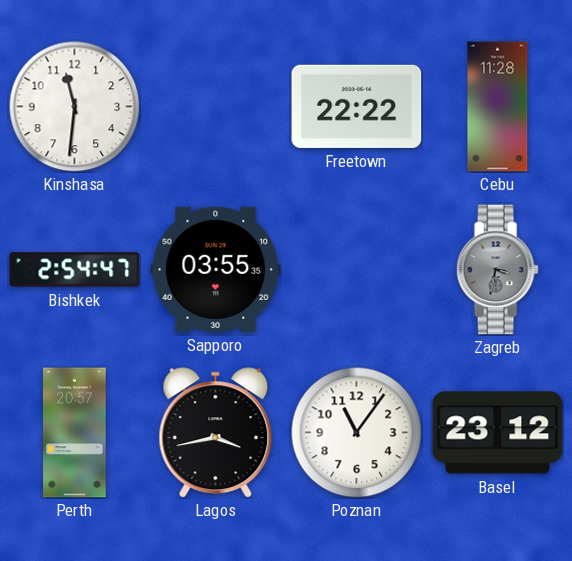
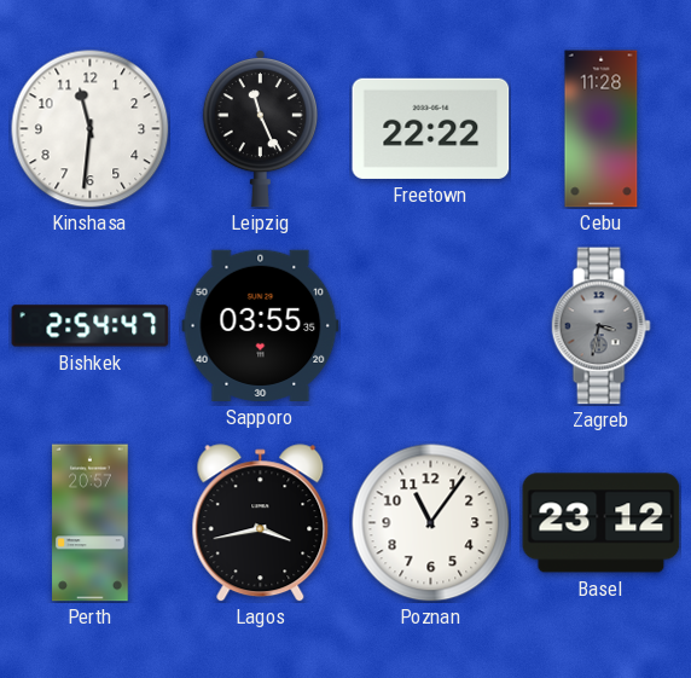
Leipzig: none -> 11:26 (260, 129)
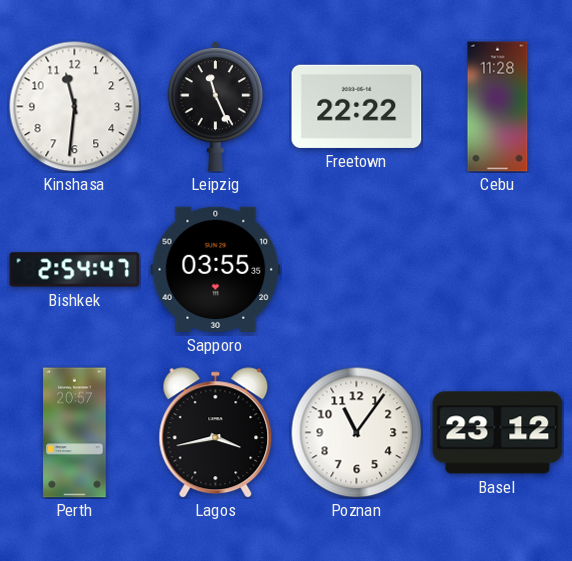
Zagreb: 3:32 -> none (600, 326)
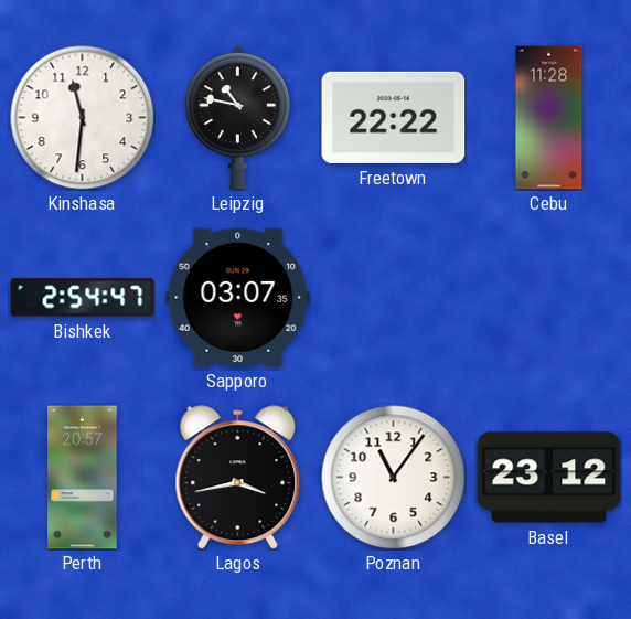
Leipzig: 11:26 -> 10:47 (237, 118)
Sapporo: 03:55 -> 03:07 (238, 297)
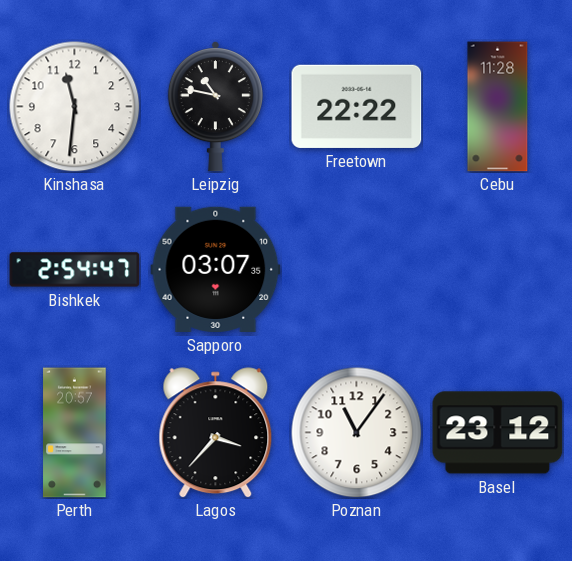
Lagos: 3:43 -> 3:37 (216, 433)
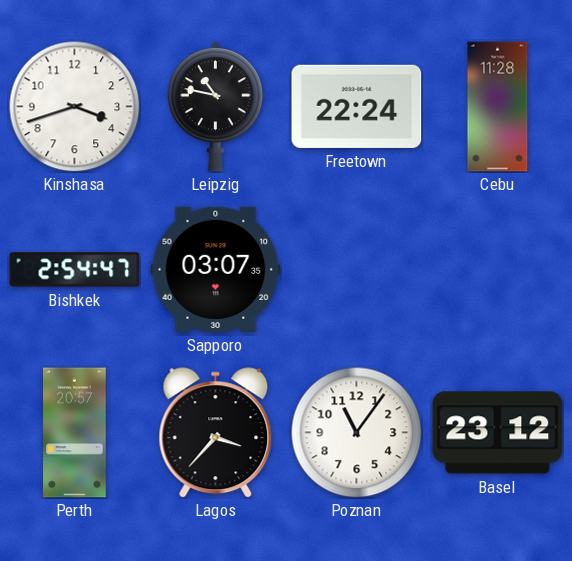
Kinshasa: 11:31 -> 3:42 (75, 107)
Freetown: 22:22 -> 22:24 (357, 106)
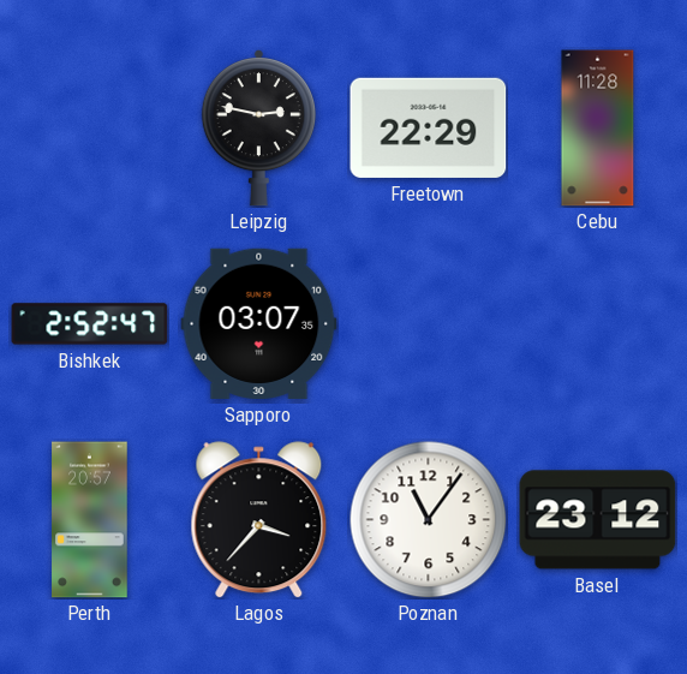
Kinshasa: 3:42 -> none (75, 107)
Leipzig: 10:47 -> 2:47 (258, 129)
Freetown: 22:24 -> 22:29 (429, 127)
Bishkek: 2:54 -> 2:52 (90, 324)
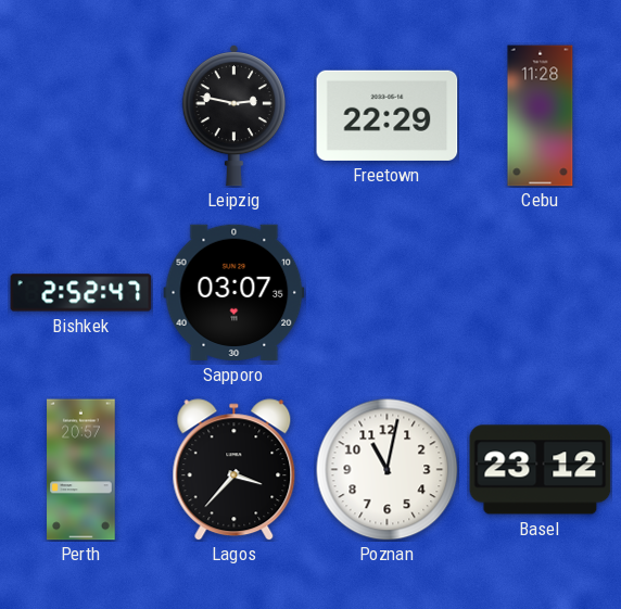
Poznan: 11:06 -> 11:02 (388, 470)
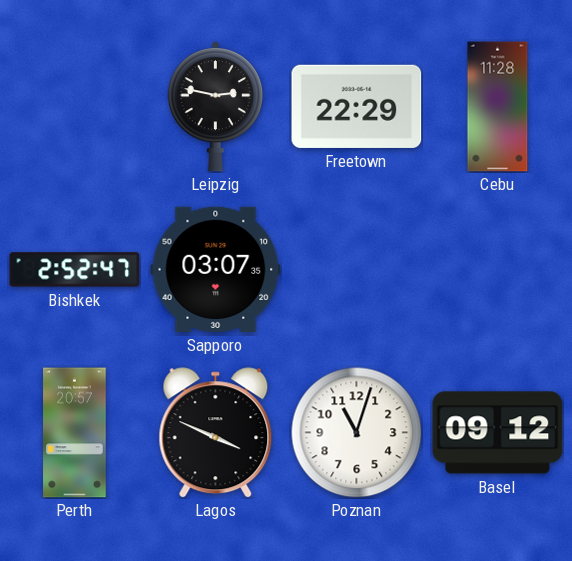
Lagos: 3:37 -> 3:49 (216, 433)
Poznan: 11:02 -> 11:03 (357, 433)
Basel: 23:12 -> 09:12 (498, 433)
